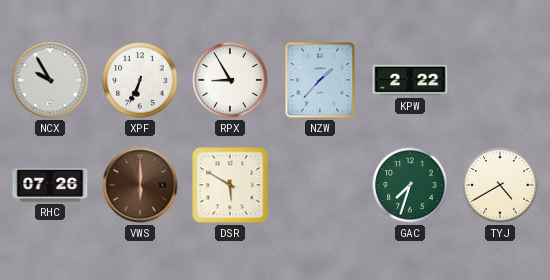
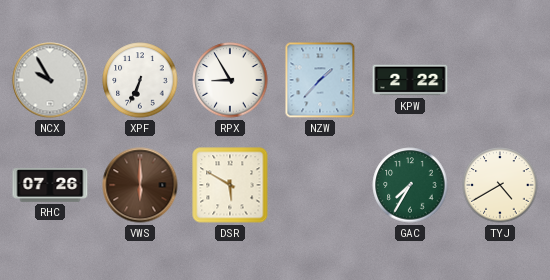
GAC: 7:33 -> 7:35 (410, 185)
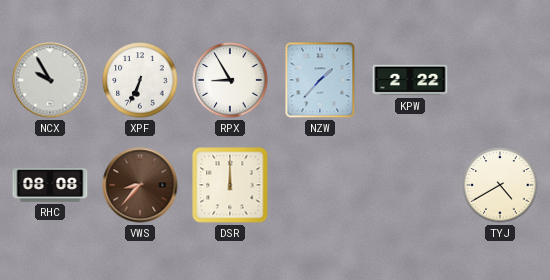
RHC: 07:26 -> 08:08 (50, 186)
VWS: 6:00 -> 8:37 (140, 185)
DSR: 5:50 -> 12:00 (230, 185)
GAC: 7:35 -> none (410, 185)
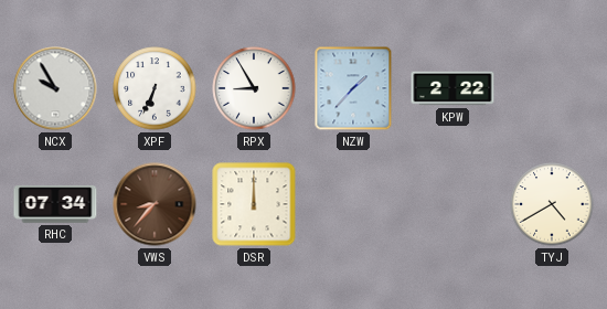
RHC: 08:08 -> 07:34 (55, 205)
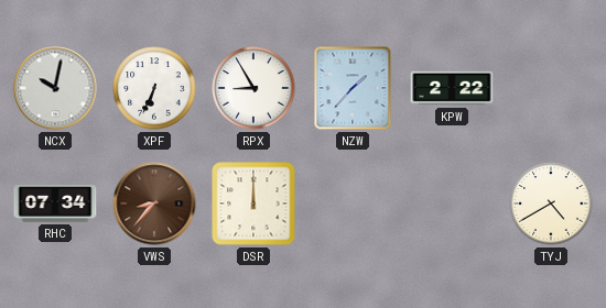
NCX: 9:55 -> 10:02 (55, 88)
